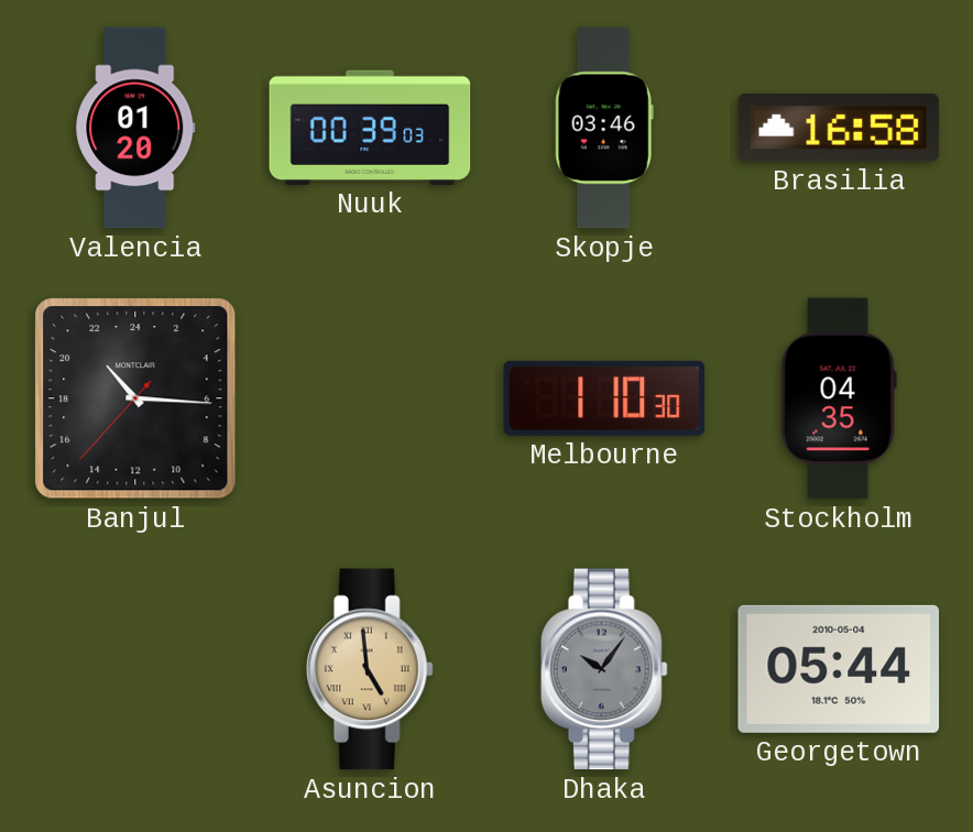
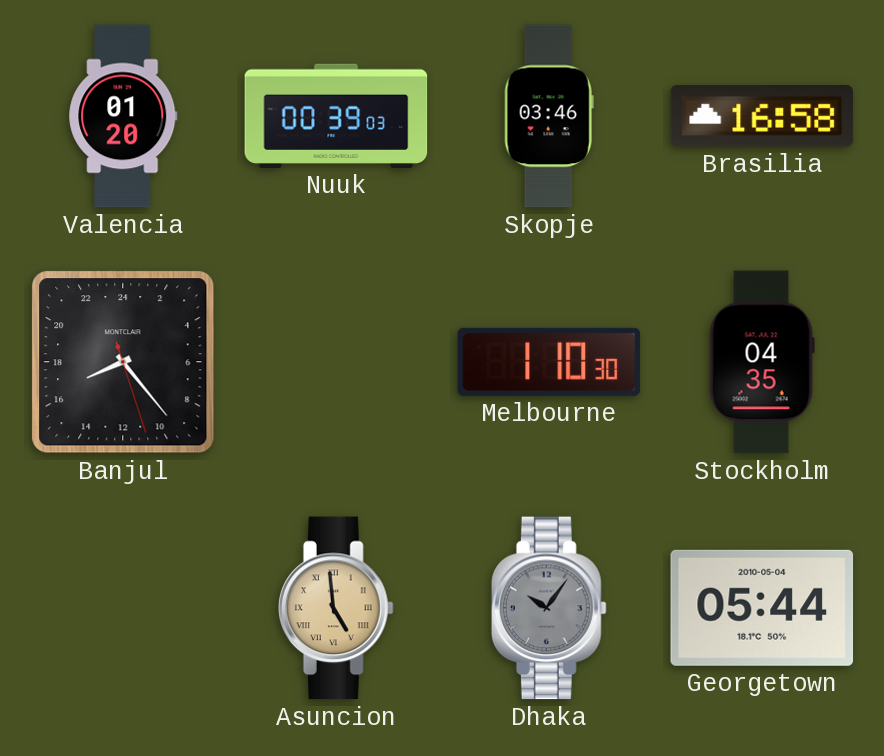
Banjul: 21:15 -> 16:23 (123, 362)
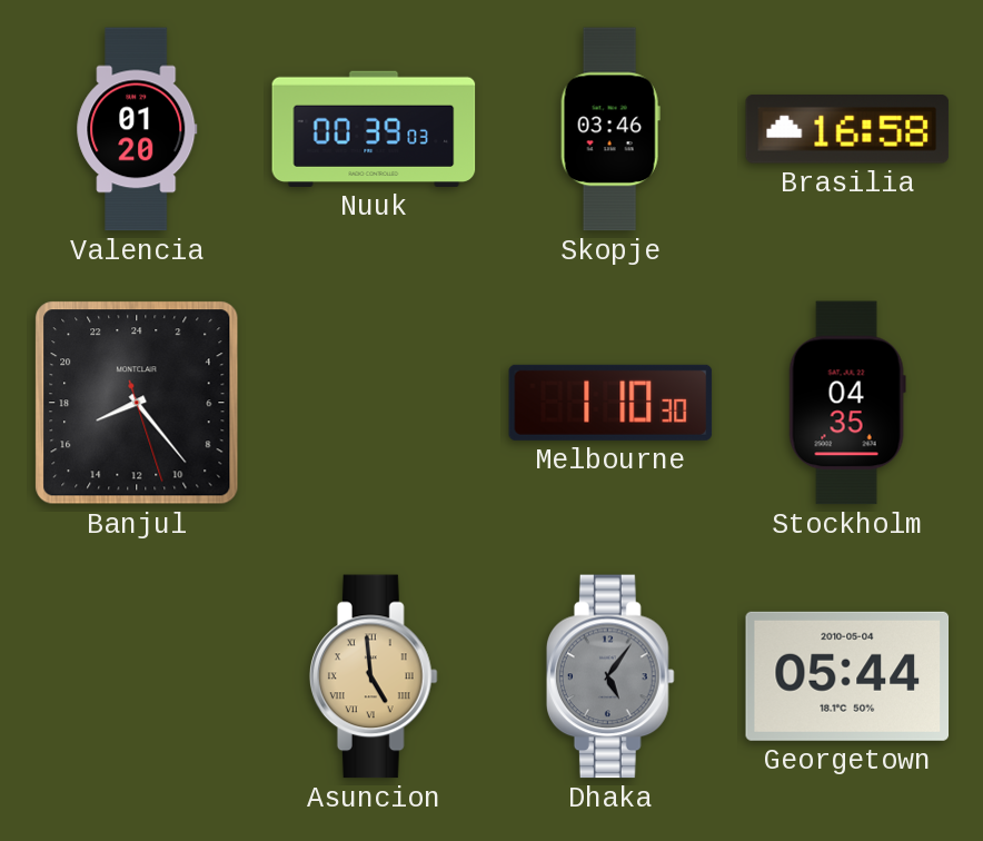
Dhaka: 10:06 -> 5:06 (610, 676)
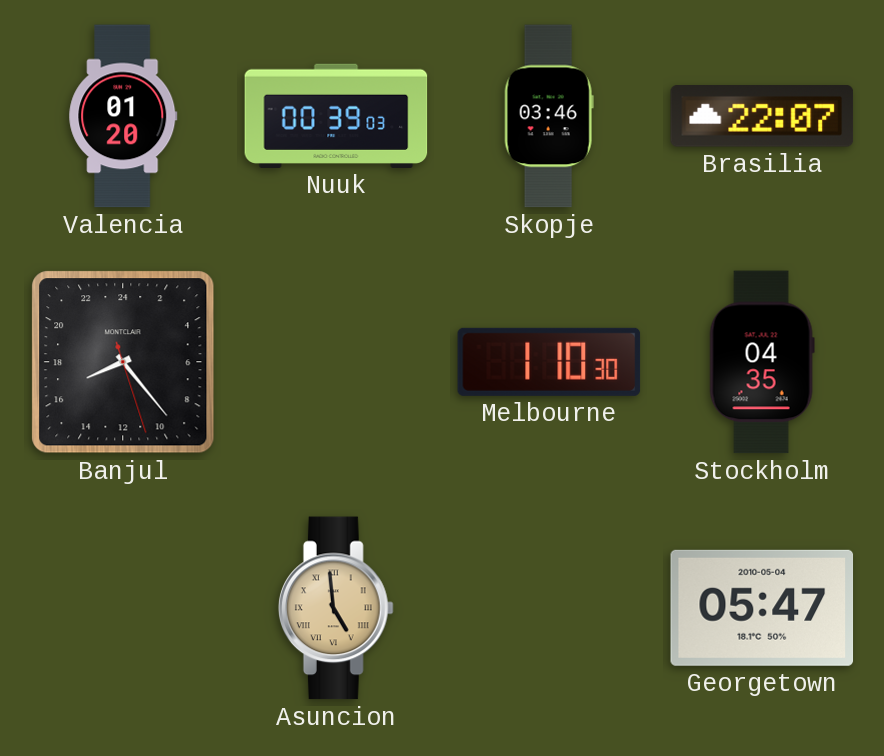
Brasilia: 16:58 -> 22:07 (762, 117)
Dhaka: 5:06 -> none (610, 676)
Georgetown: 05:44 -> 05:47 (762, 608)
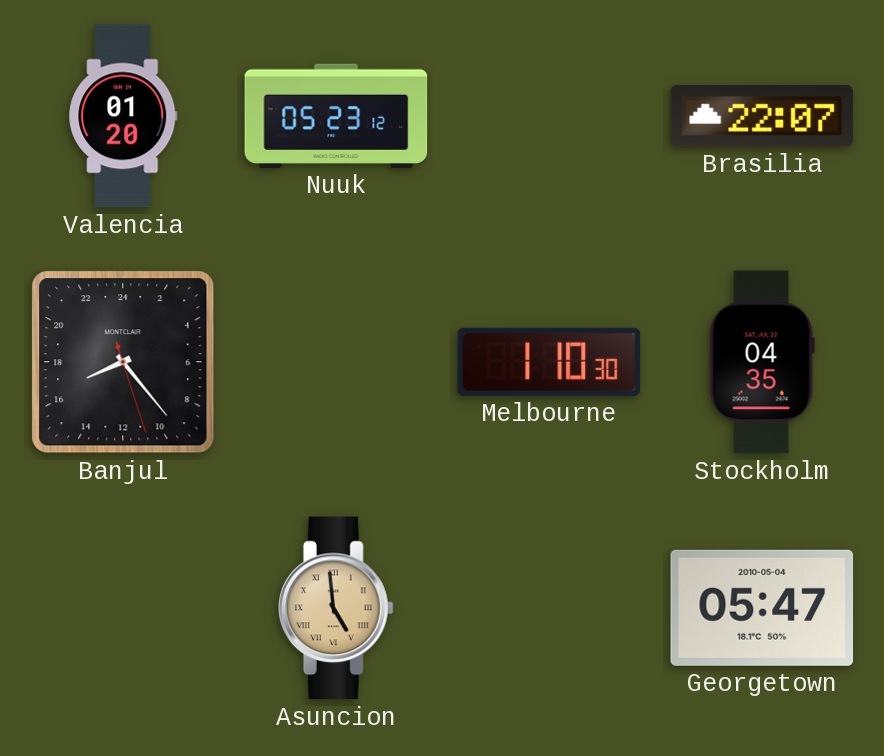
Nuuk: 00:39 -> 05:23 (336, 116)
Skopje: 03:46 -> none (549, 116)
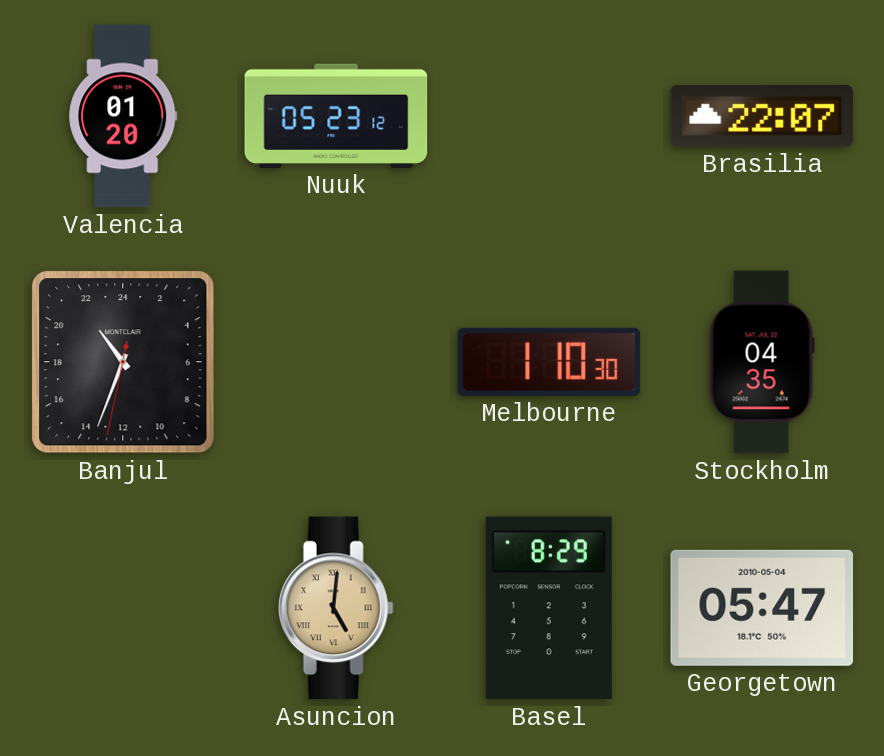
Banjul: 16:23 -> 21:33 (123, 362)
Asuncion: 4:59 -> 5:01 (336, 608)
Basel: none -> 8:29 (549, 608)
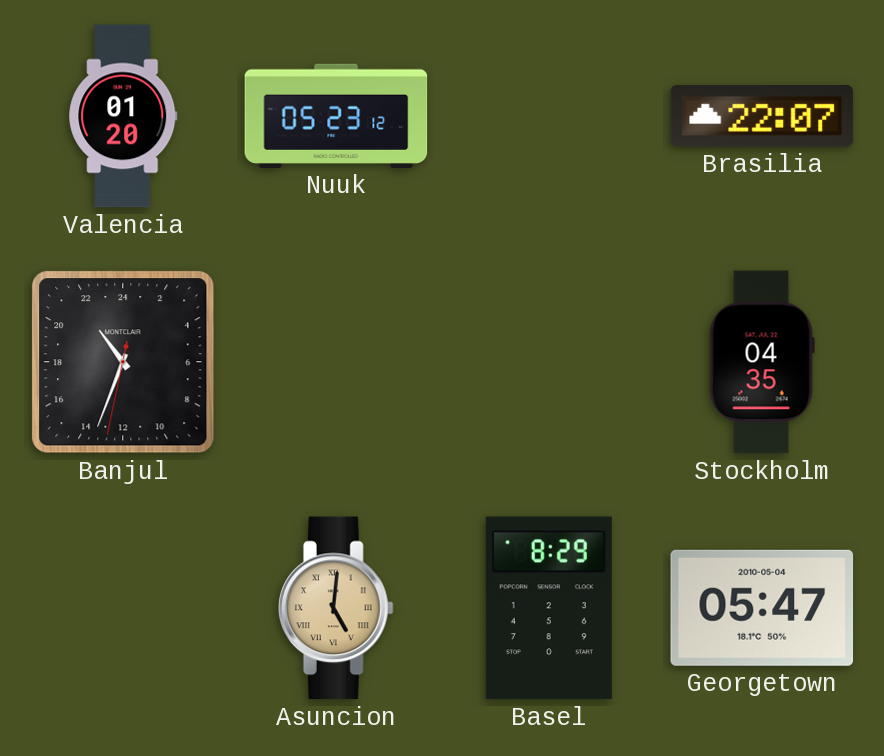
Melbourne: 1:10 -> none (549, 362)
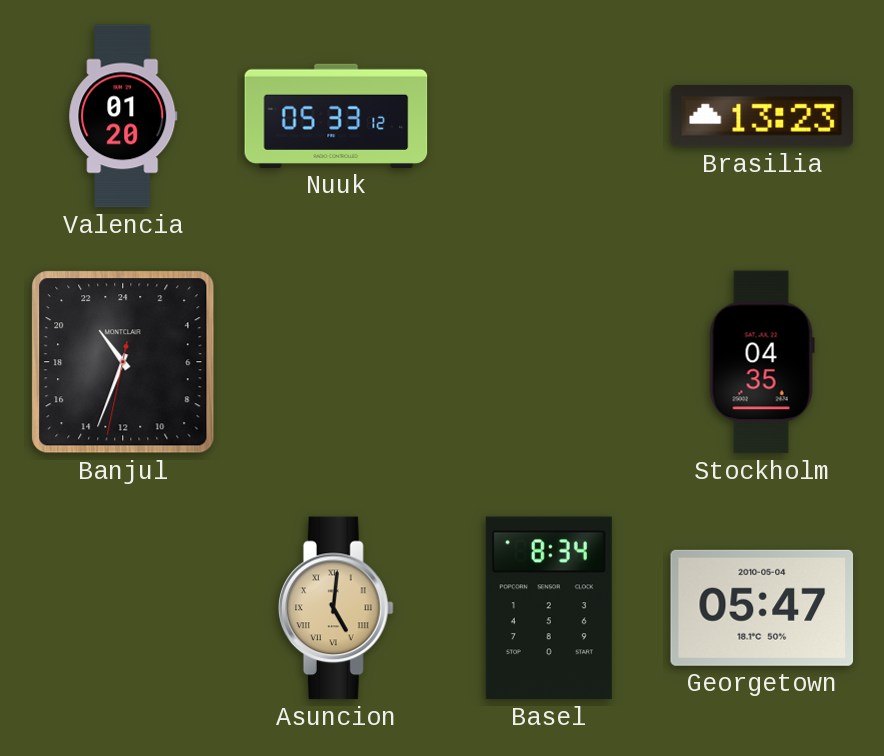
Nuuk: 05:23 -> 05:33 (336, 116)
Brasilia: 22:07 -> 13:23 (762, 117)
Basel: 8:29 -> 8:34 (549, 608)
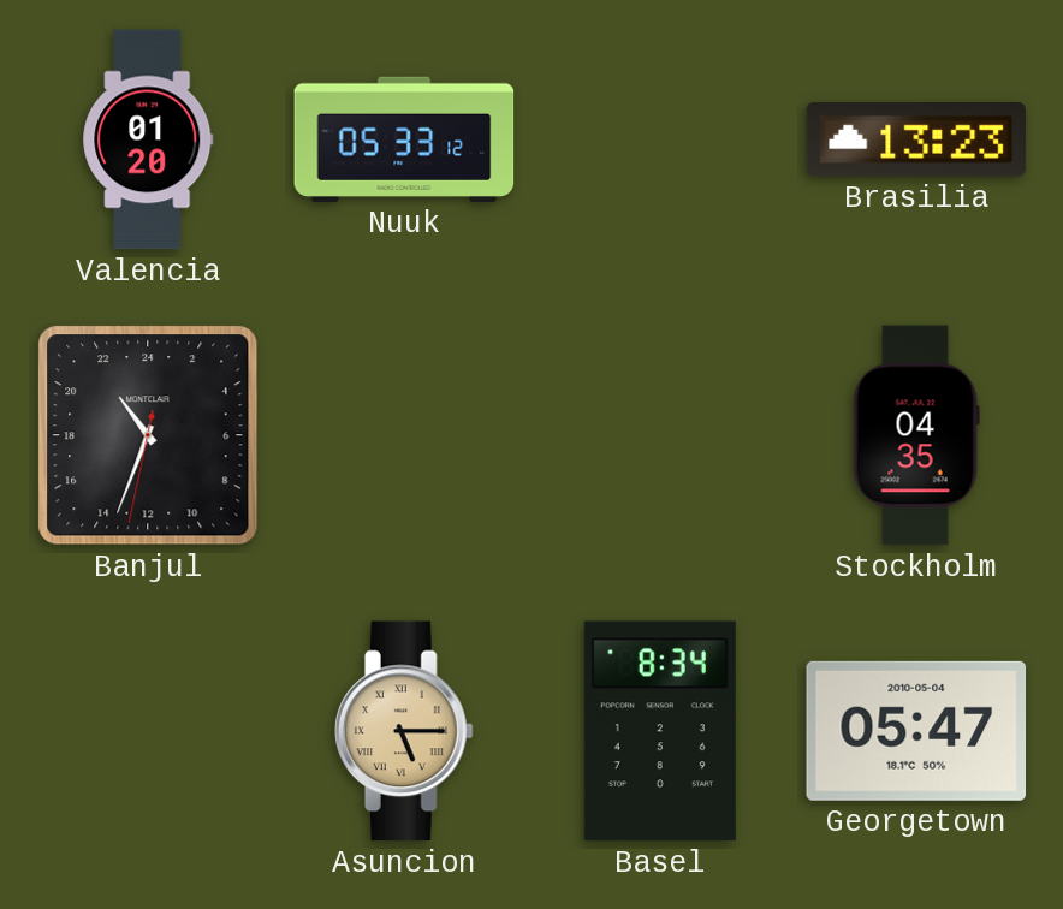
Asuncion: 5:01 -> 5:15 (404, 731)
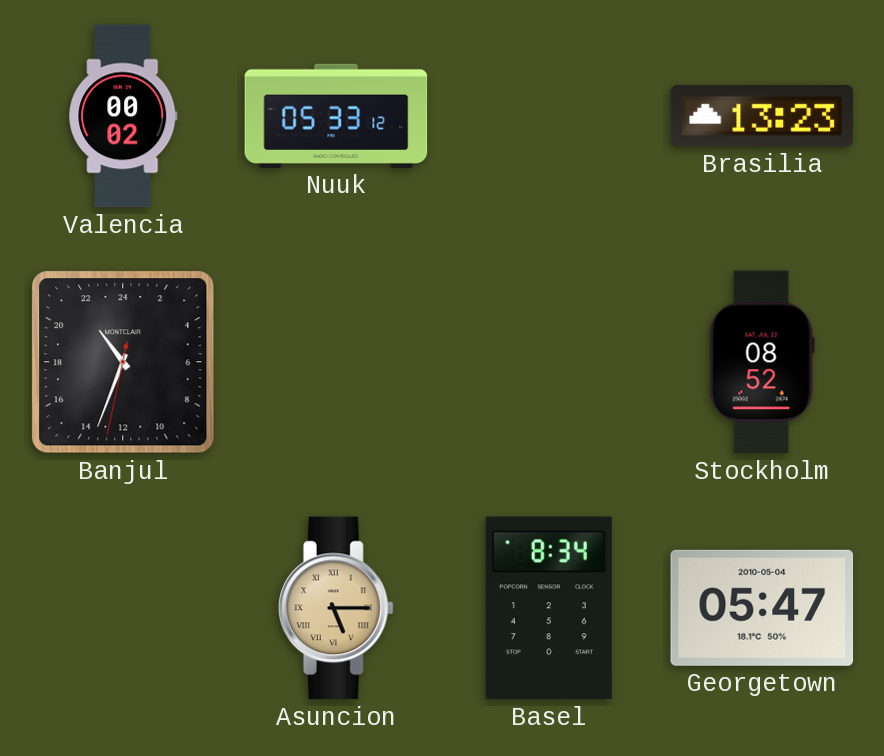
Valencia: 01:20 -> 00:02 (123, 116)
Stockholm: 04:35 -> 08:52 (762, 362)
